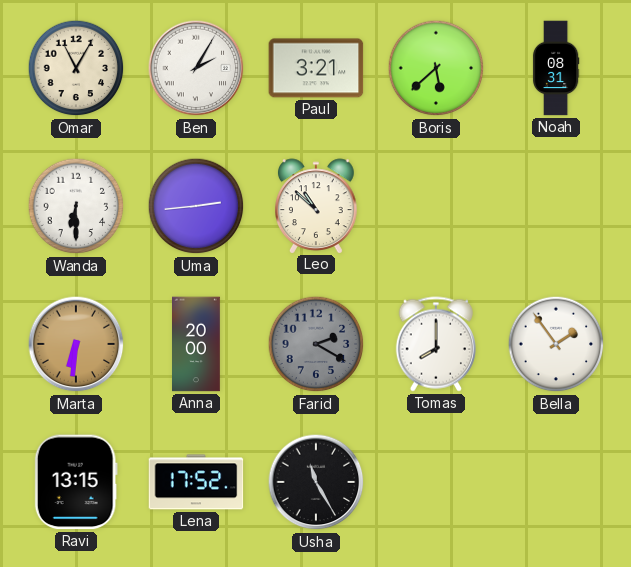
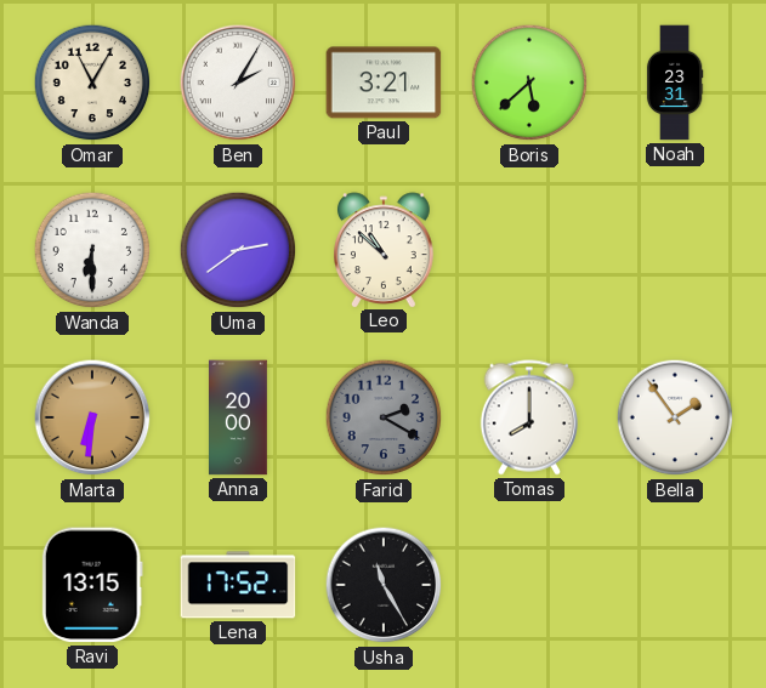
Noah: 08:31 -> 23:31 (675, 83)
Uma: 2:44 -> 2:39 (238, 250)
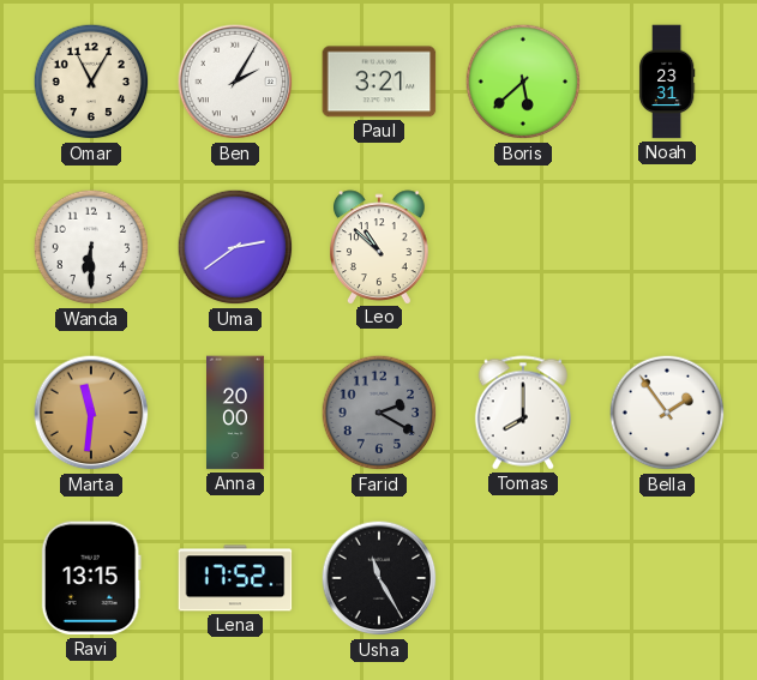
Marta: 6:31 -> 11:31 (91, 413)
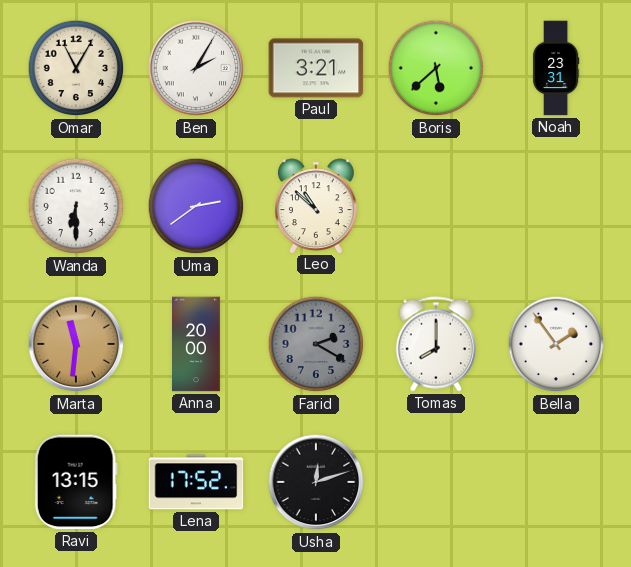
Usha: 11:25 -> 12:12 (316, 482)
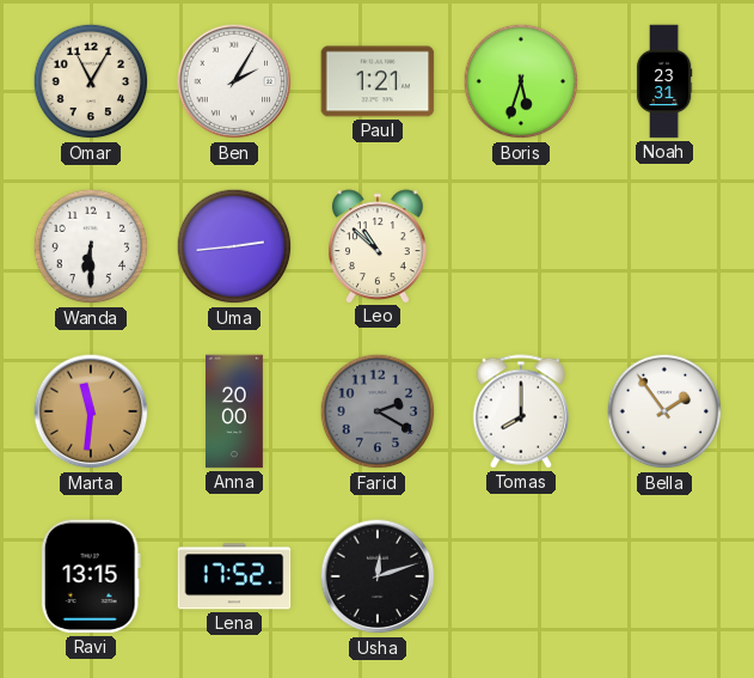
Paul: 3:21 -> 1:21 (378, 81)
Boris: 5:38 -> 5:33 (521, 81)
Uma: 2:39 -> 2:44 (234, 246)
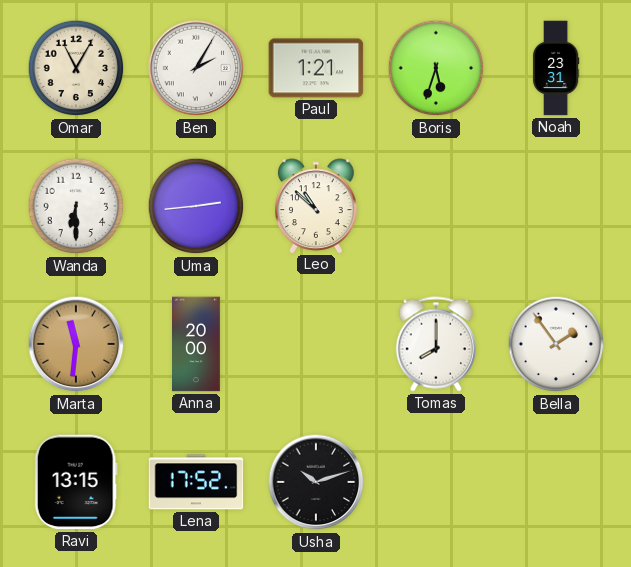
Farid: 2:20 -> none (378, 411)
Usha: 12:12 -> 10:12 (316, 482)
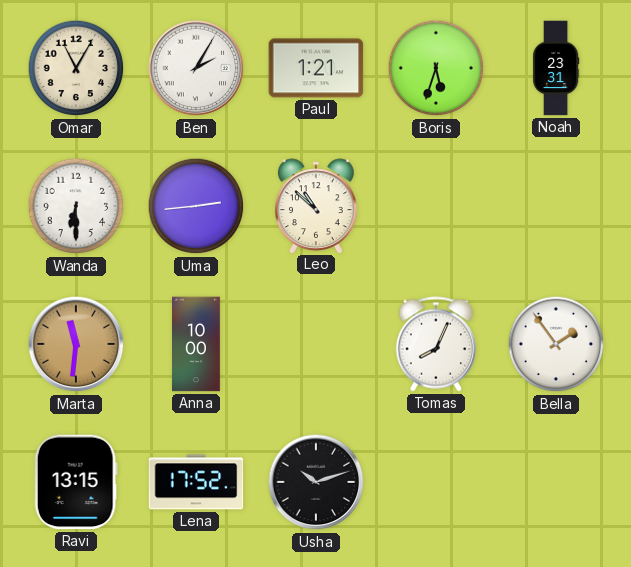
Anna: 20:00 -> 10:00 (197, 344)
Tomas: 8:00 -> 8:04 (436, 344)
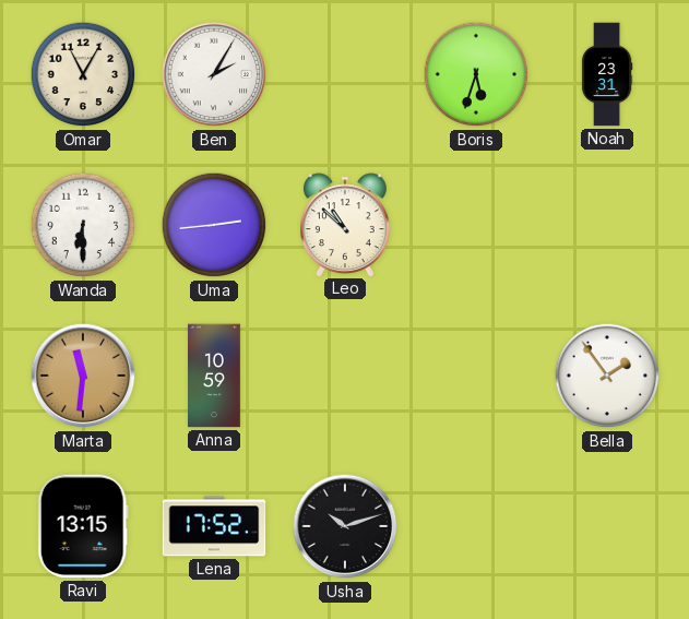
Paul: 1:21 -> none (316, 68)
Anna: 10:00 -> 10:59 (215, 376)
Tomas: 8:04 -> none (436, 344)
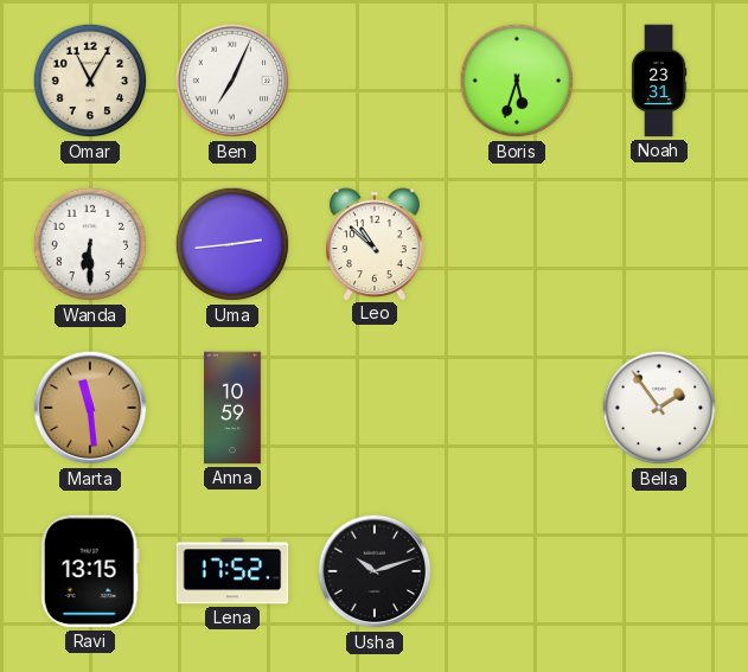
Ben: 2:05 -> 7:04 (232, 81)
Marta: 11:31 -> 11:29 (90, 408)
